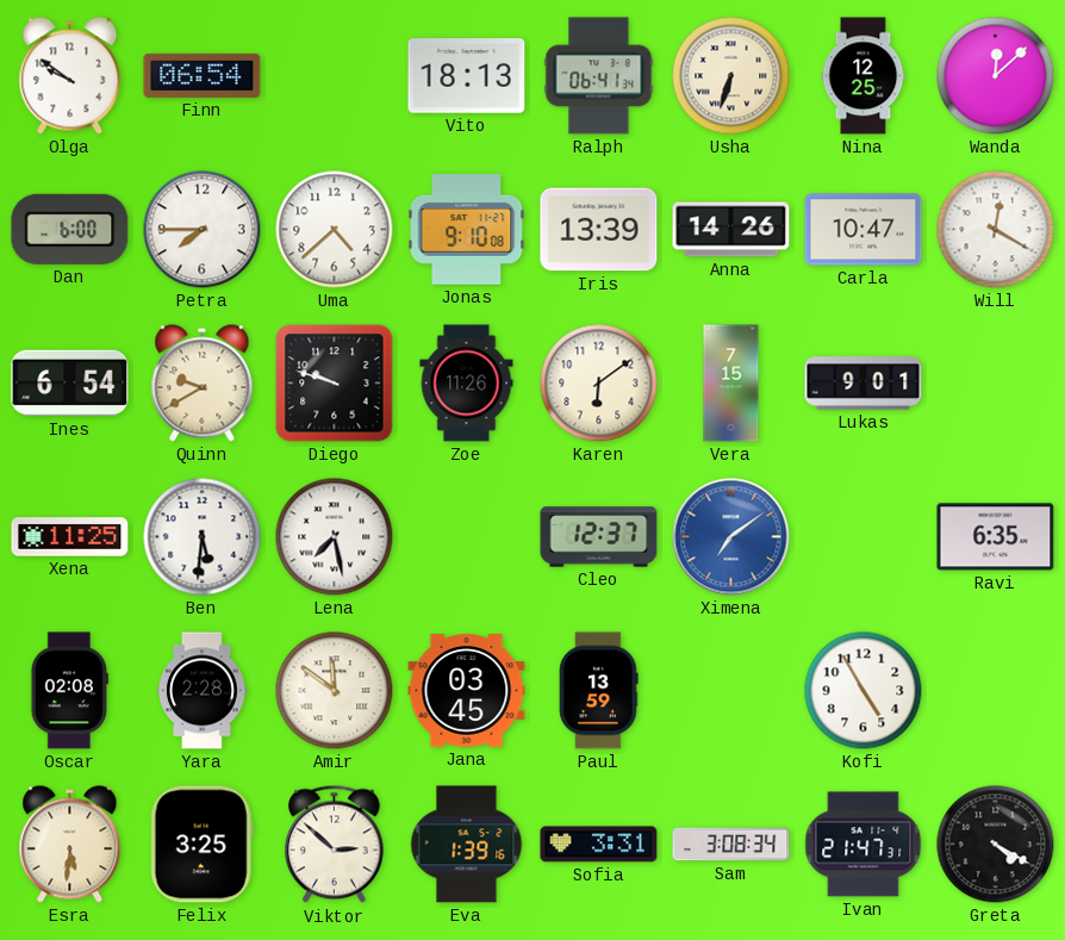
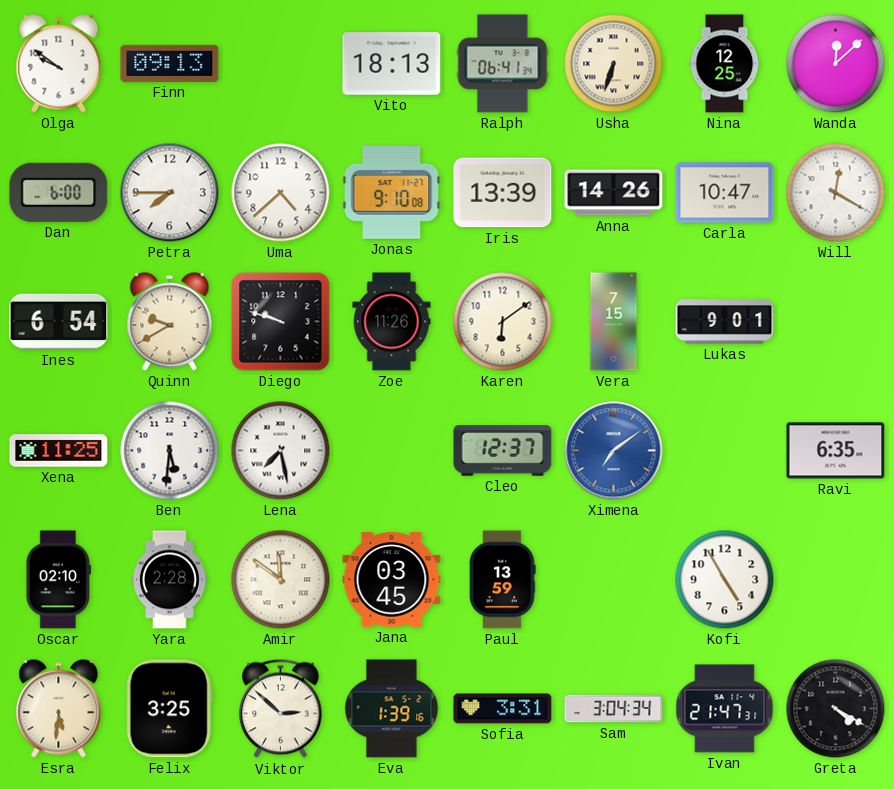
Finn: 06:54 -> 09:13 (170, 63)
Oscar: 02:08 -> 02:10 (58, 580)
Sam: 3:08 -> 3:04 (614, 709)
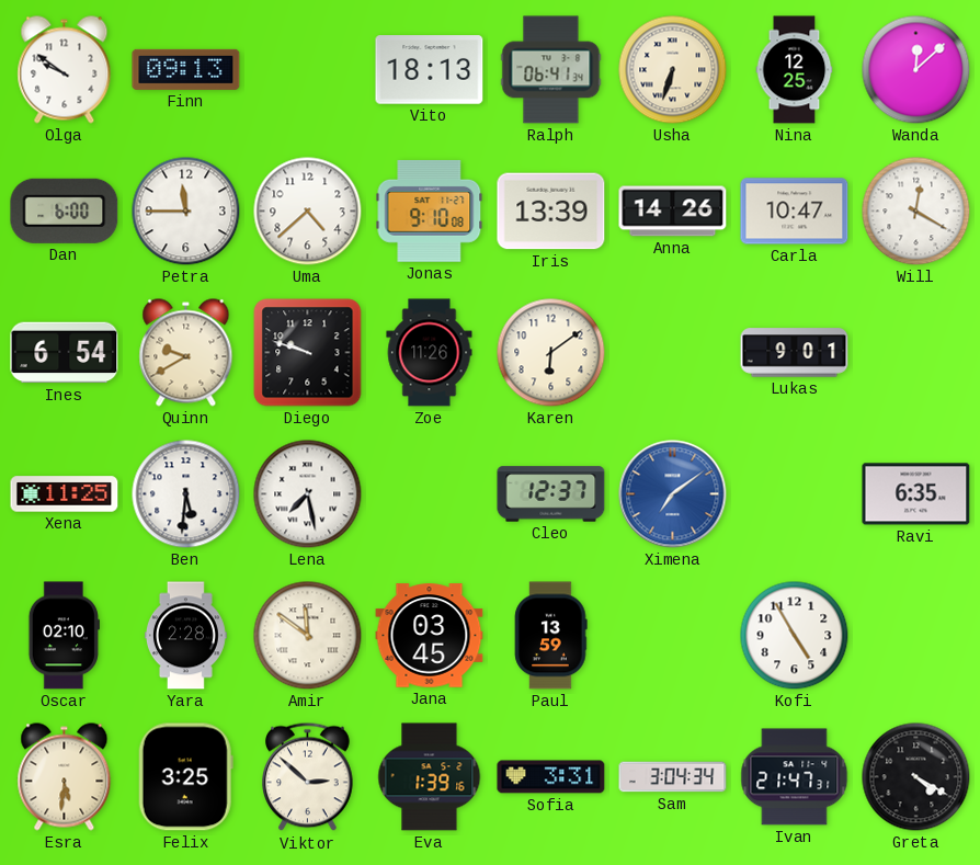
Petra: 7:45 -> 11:45 (186, 212)
Vera: 7:15 -> none (614, 322)
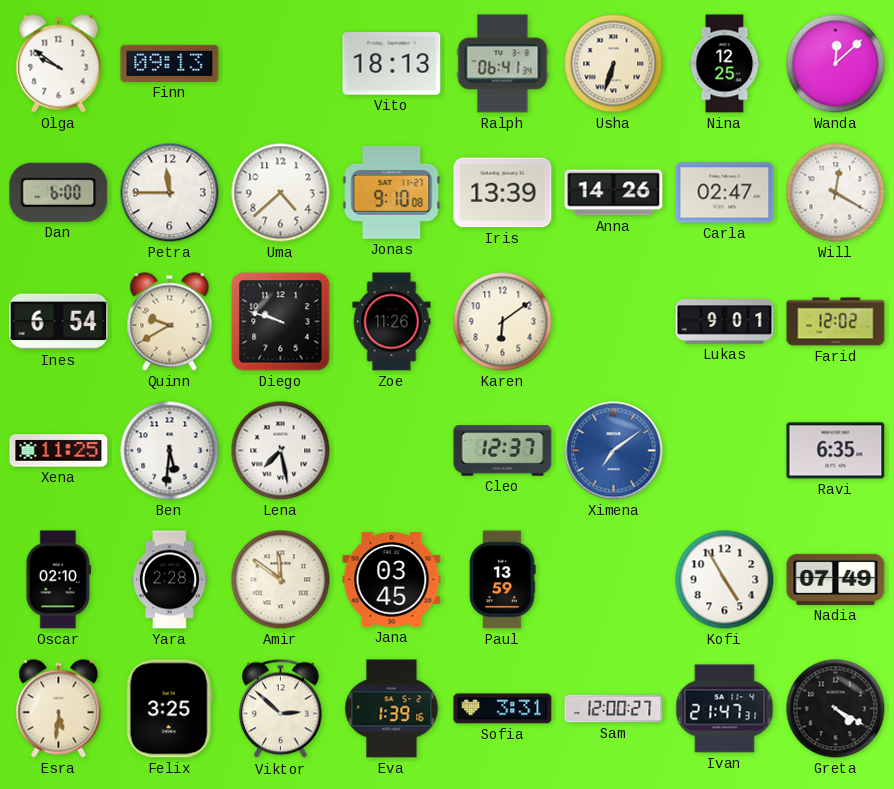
Carla: 10:47 -> 02:47 (725, 193)
Farid: none -> 12:02 (836, 322)
Nadia: none -> 07:49 (836, 579)
Sam: 3:04 -> 12:00 (614, 709)
